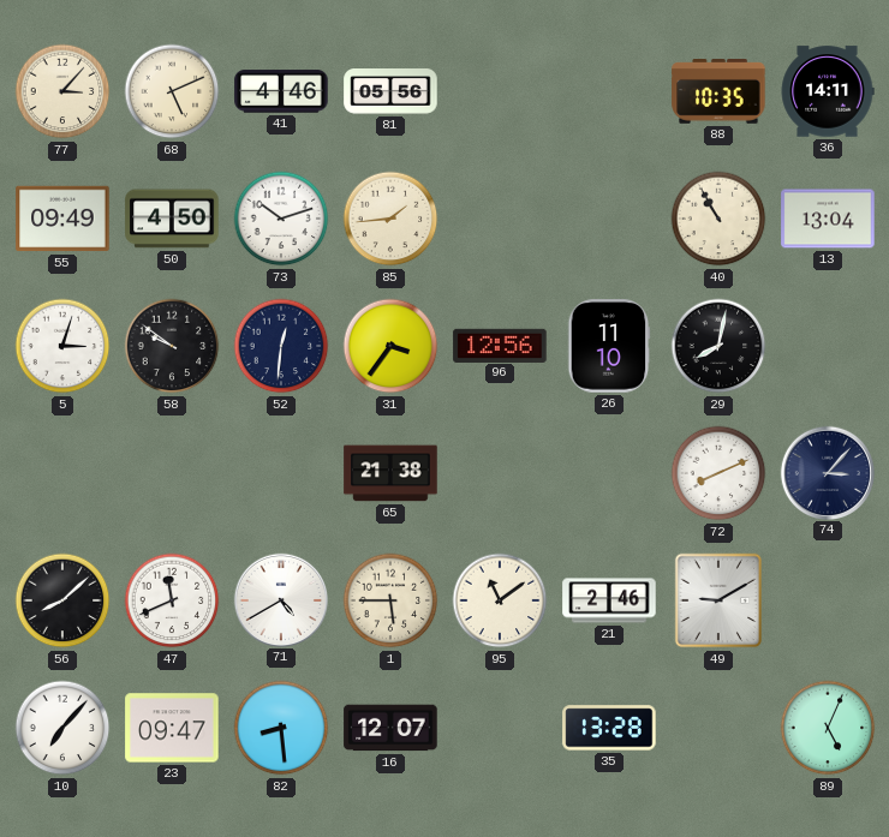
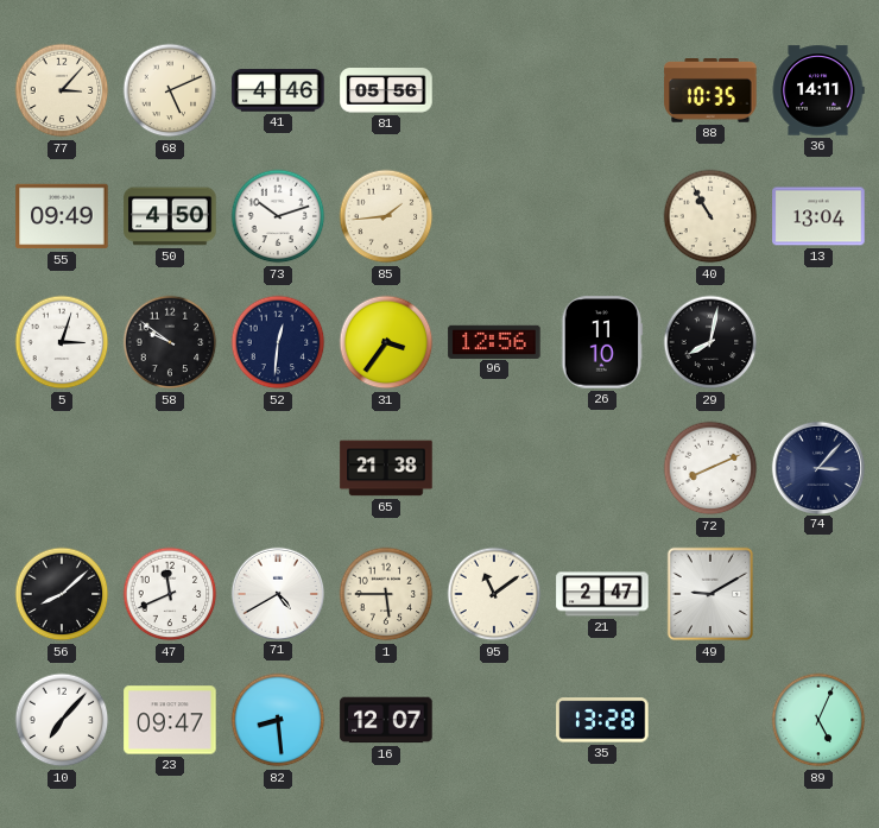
21: 2:46 -> 2:47 (602, 594)
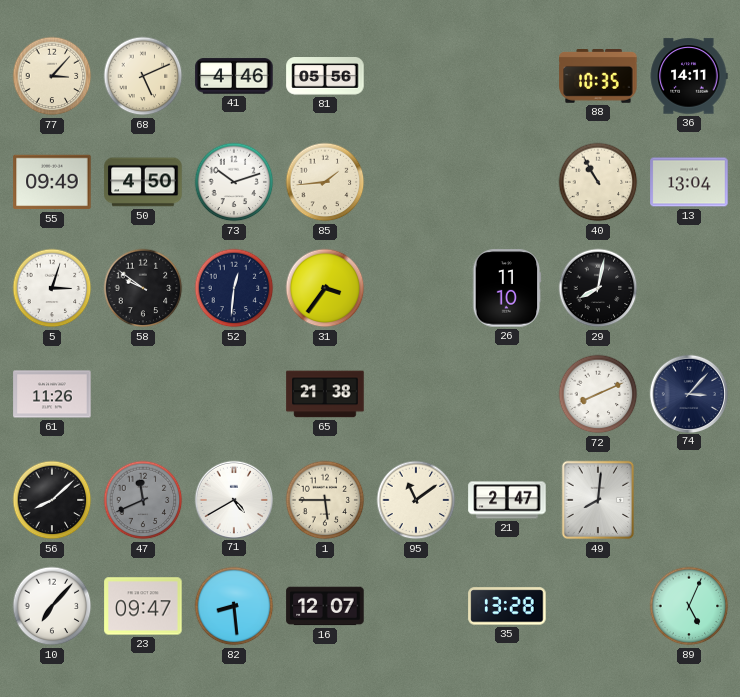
96: 12:56 -> none (494, 341)
61: none -> 11:26 (52, 394)
47 dial: white -> grey (143, 500)
49: 9:10 -> 8:01 (598, 500)
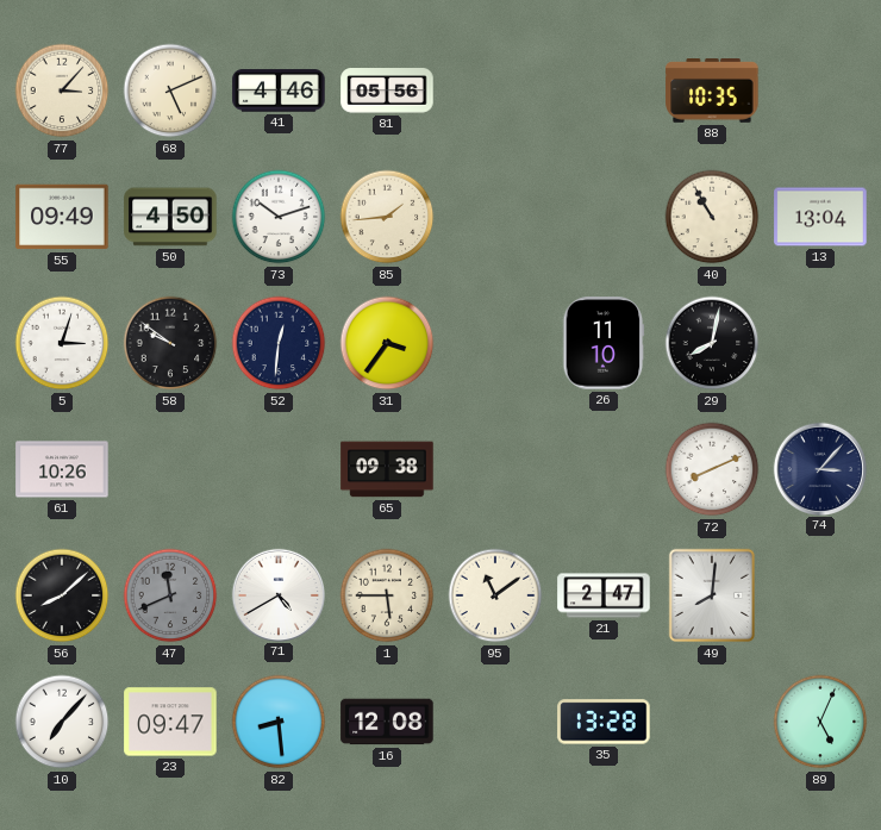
36: 14:11 -> none (689, 76)
61: 11:26 -> 10:26 (62, 469)
65: 21:38 -> 09:38 (387, 469)
16: 12:07 -> 12:08 (387, 722)
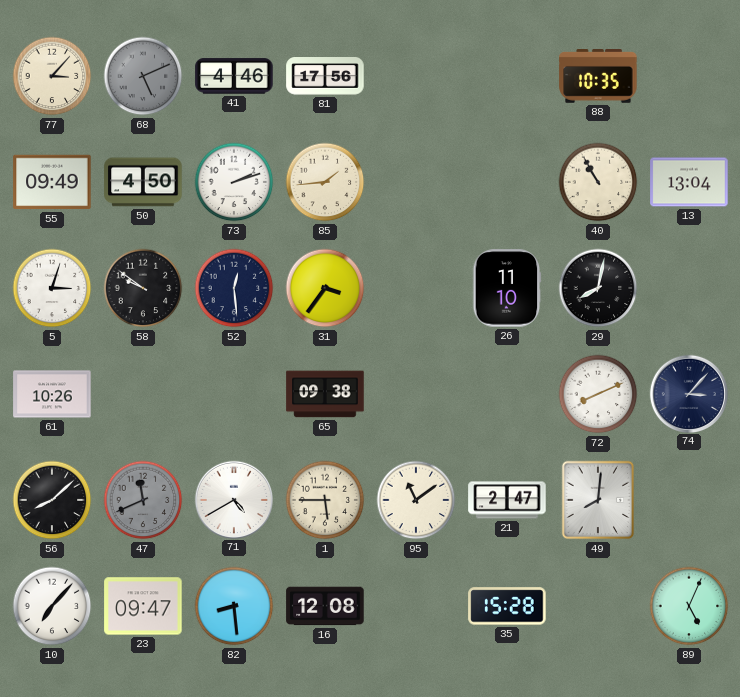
68 dial: cream -> grey (143, 76)
81: 05:56 -> 17:56 (325, 77)
73: 10:12 -> 2:12 (234, 182)
52: 12:31 -> 12:29 (234, 288)
35: 13:28 -> 15:28 (507, 606)
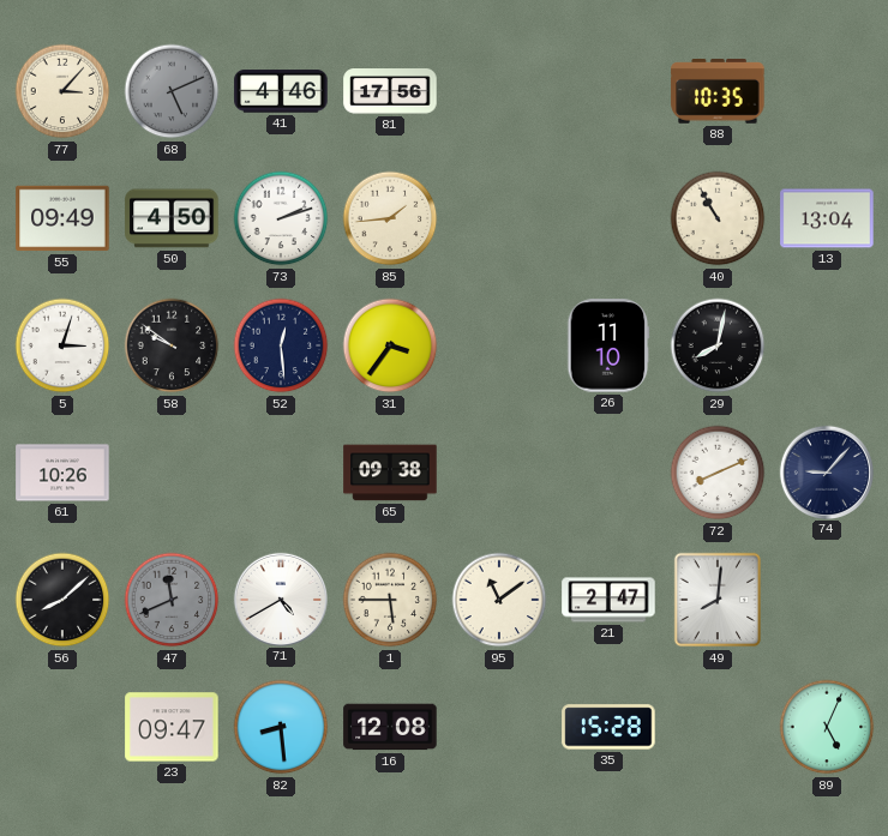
74: 3:07 -> 9:07 (826, 471)
10: 7:07 -> none (52, 606)
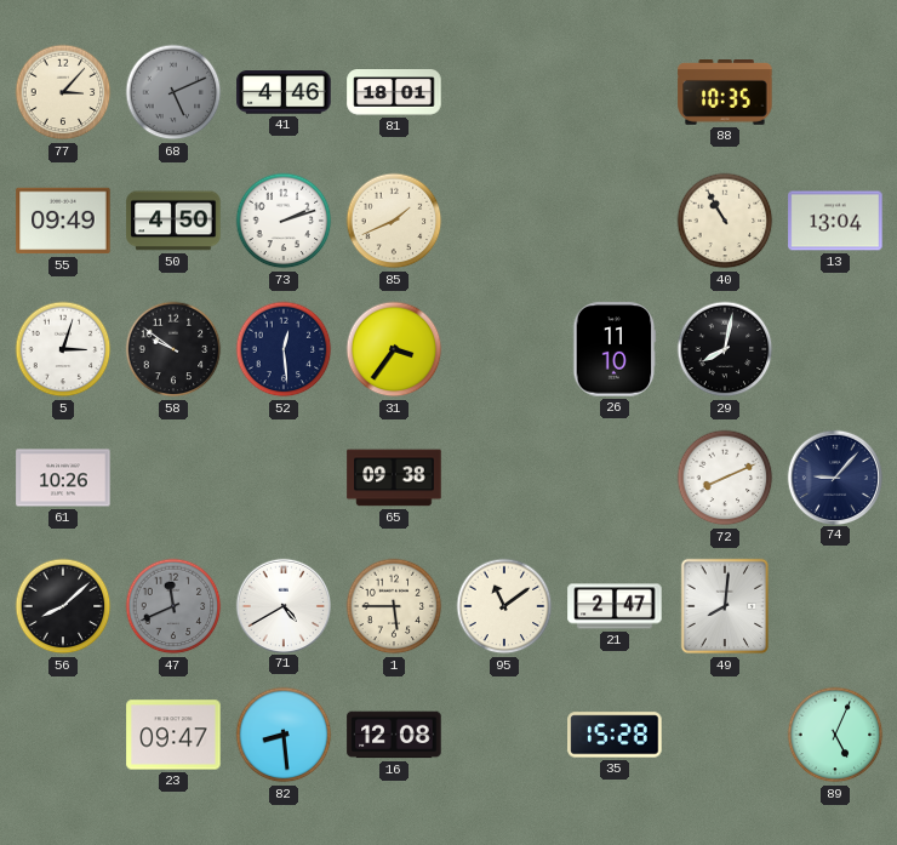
81: 17:56 -> 18:01 (394, 93)
85: 1:44 -> 1:41 (394, 221)
